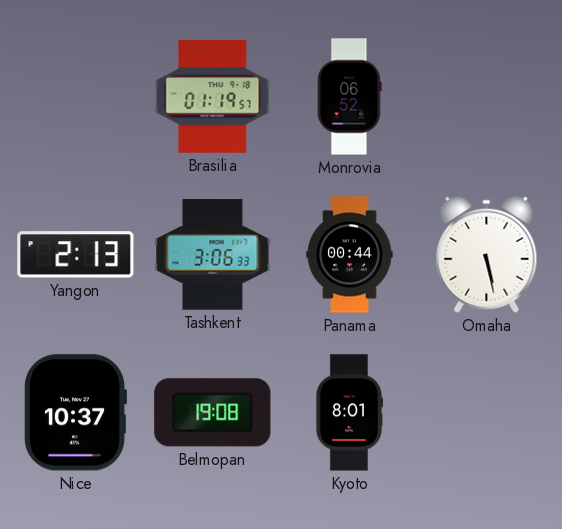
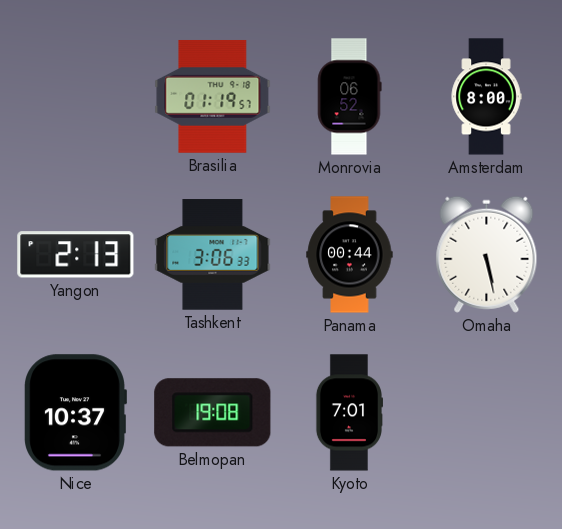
Amsterdam: none -> 8:00 (486, 97)
Kyoto: 8:01 -> 7:01 (348, 413)
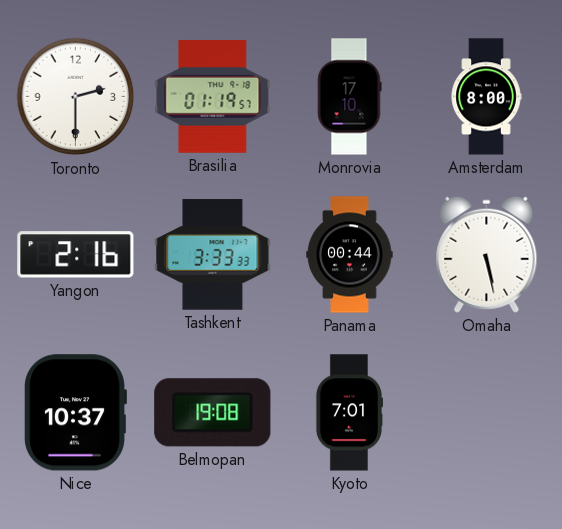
Toronto: none -> 2:30 (76, 97)
Monrovia: 06:52 -> 17:10 (350, 97)
Yangon: 2:13 -> 2:16 (76, 255)
Tashkent: 3:06 -> 3:33 (213, 255)
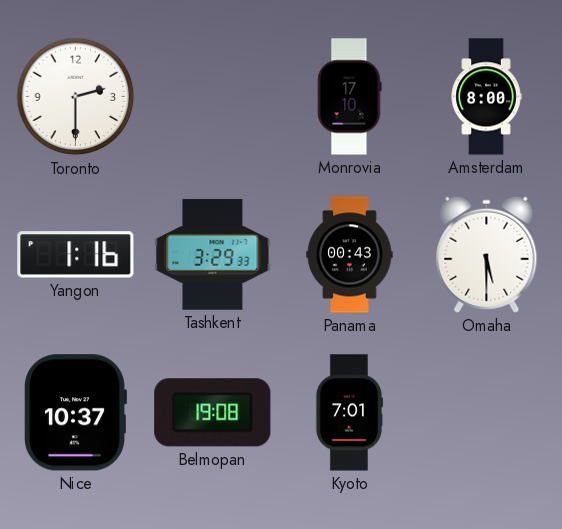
Brasilia: 01:19 -> none (213, 96)
Yangon: 2:16 -> 1:16 (76, 255)
Tashkent: 3:33 -> 3:29 (213, 255)
Panama: 00:44 -> 00:43 (350, 255)
Omaha: 5:28 -> 5:30 (487, 254)
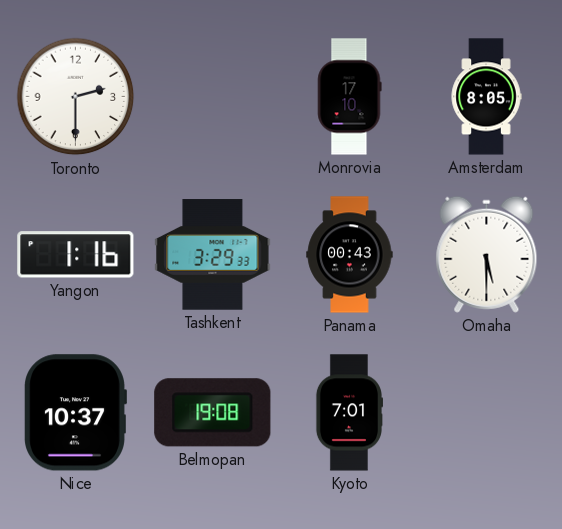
Amsterdam: 8:00 -> 8:05 (486, 97)
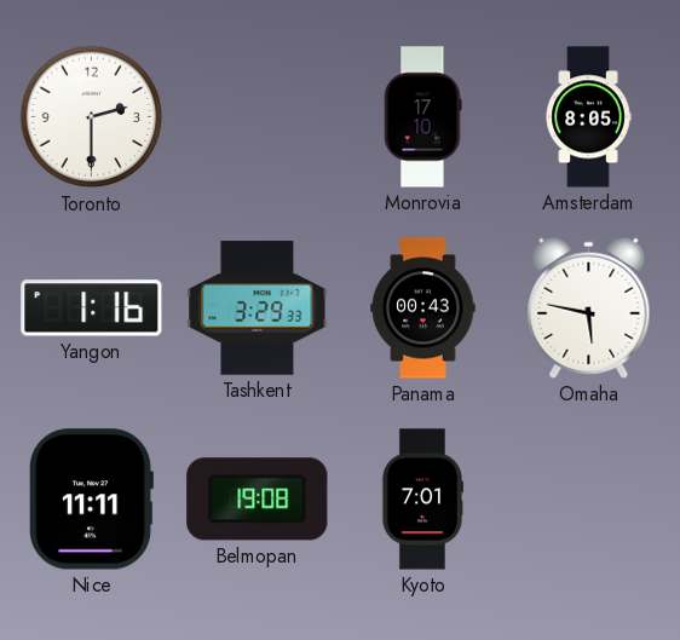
Omaha: 5:30 -> 5:47 (589, 307)
Nice: 10:37 -> 11:11 (92, 500)
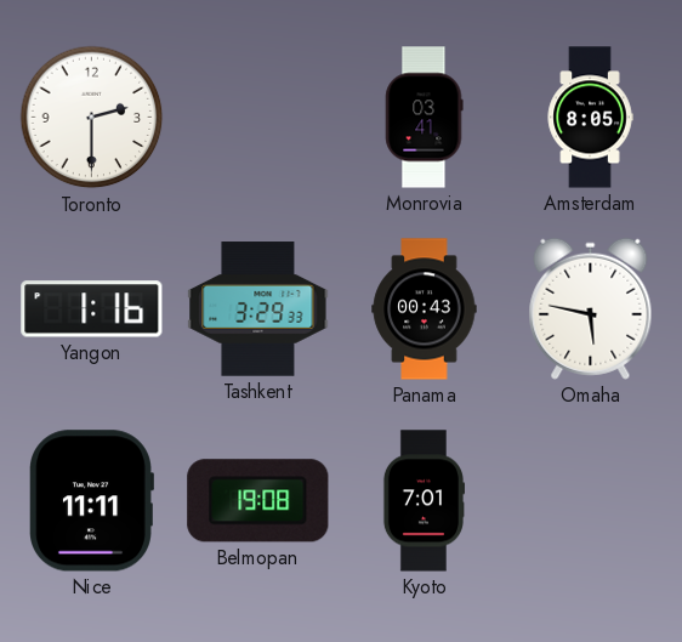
Monrovia: 17:10 -> 03:41 (425, 118)
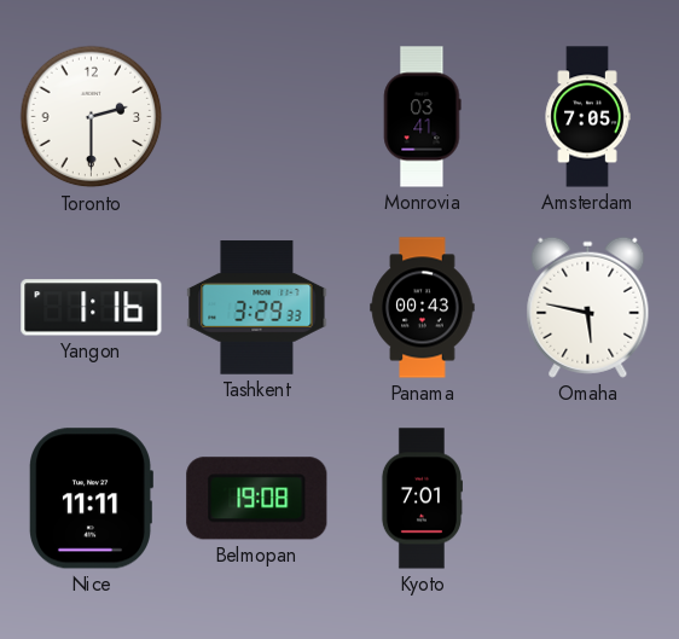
Amsterdam: 8:05 -> 7:05 (587, 117)
